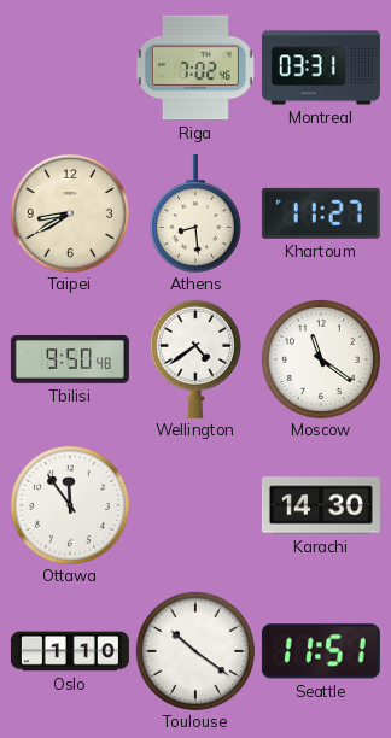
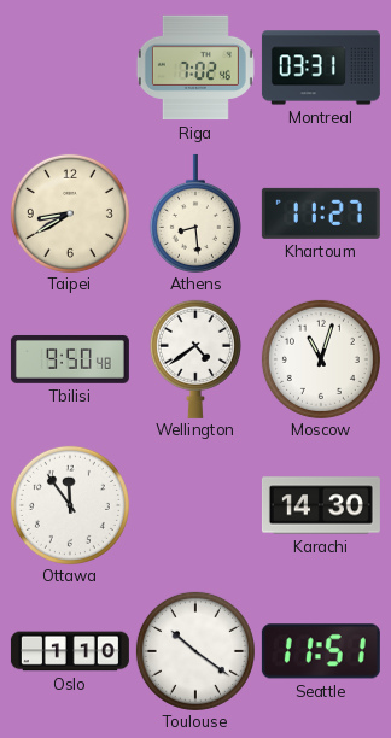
Moscow: 11:21 -> 11:03 (321, 359)
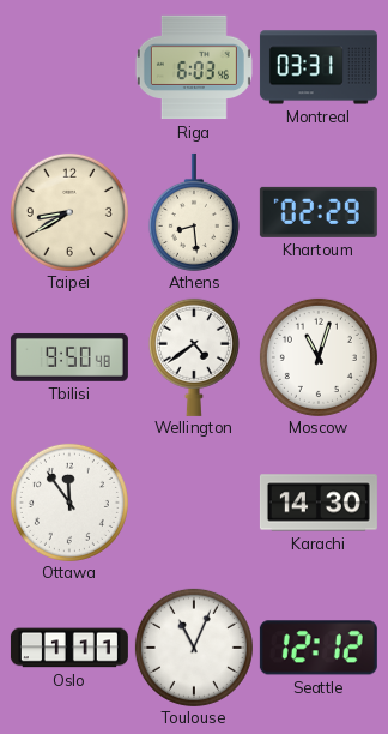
Riga: 7:02 -> 6:03 (194, 67)
Khartoum: 11:27 -> 02:29 (319, 212)
Oslo: 1:10 -> 1:11 (69, 648)
Toulouse: 10:21 -> 11:04 (194, 648)
Seattle: 11:51 -> 12:12 (319, 648)
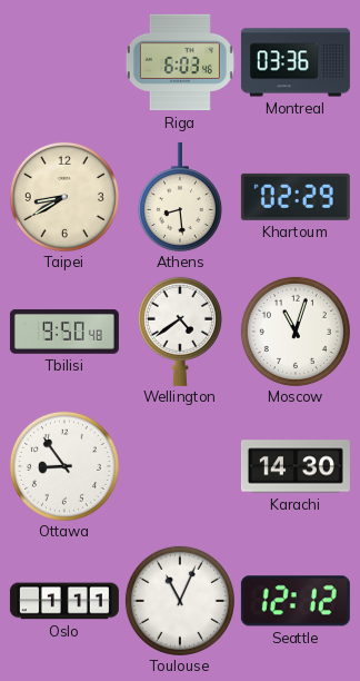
Montreal: 03:31 -> 03:36 (296, 62)
Ottawa: 11:54 -> 8:54 (64, 466)
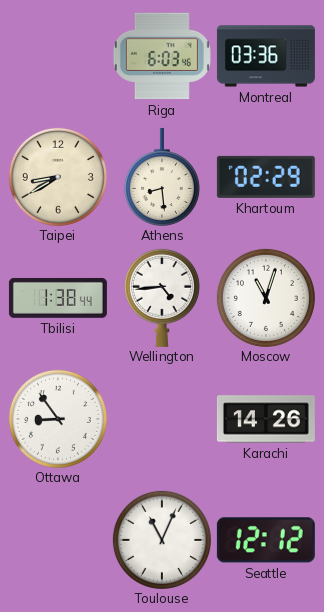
Tbilisi: 9:50 -> 1:38 (58, 298)
Wellington: 4:39 -> 4:44 (162, 298)
Karachi: 14:30 -> 14:26 (266, 419)
Oslo: 1:11 -> none (64, 601)
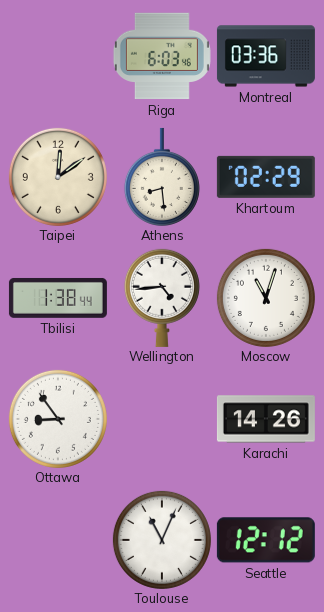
Taipei: 8:40 -> 12:09 (58, 177)
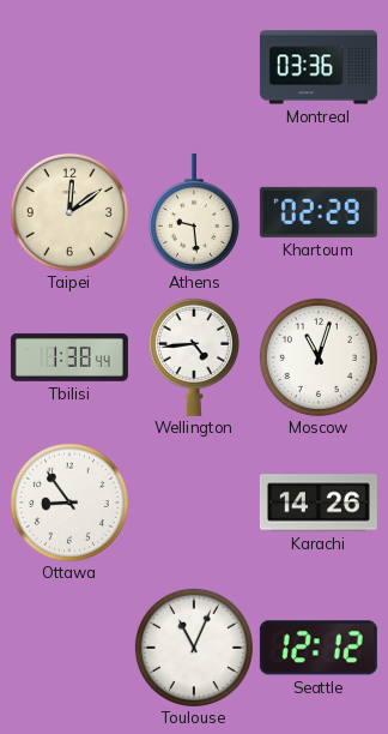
Riga: 6:03 -> none (162, 56)
Athens: 8:29 -> 9:29 (194, 212)
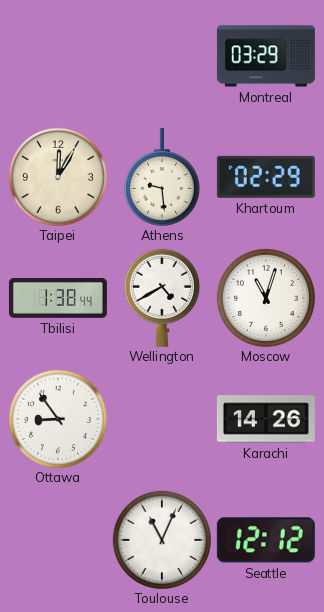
Montreal: 03:36 -> 03:29 (266, 56)
Taipei: 12:09 -> 12:05 (58, 177)
Wellington: 4:44 -> 4:40 (162, 298)
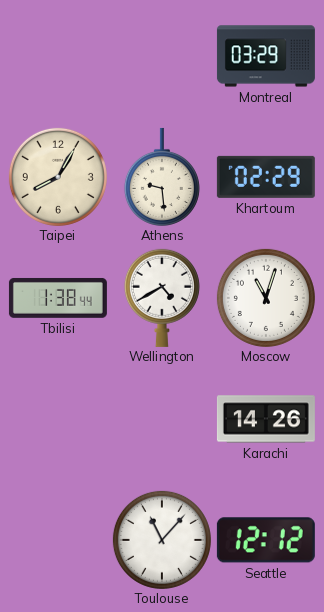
Taipei: 12:05 -> 8:05 (58, 177)
Ottawa: 8:54 -> none (58, 419)
Toulouse: 11:04 -> 11:07 (162, 540)
